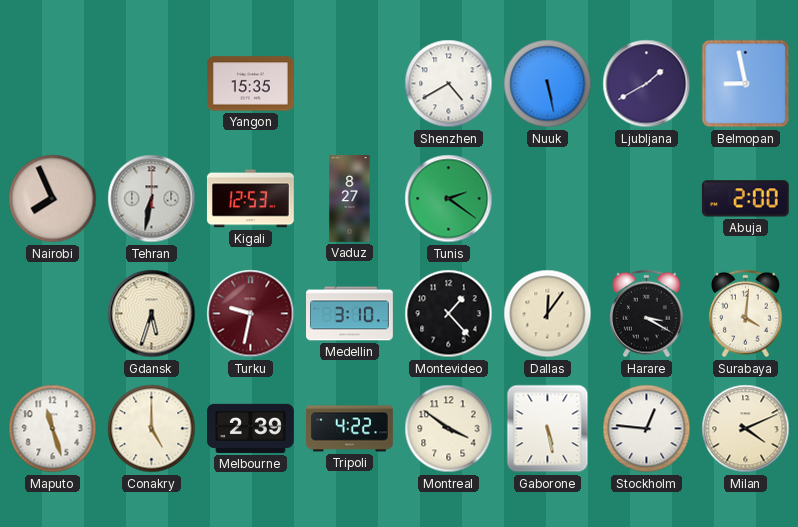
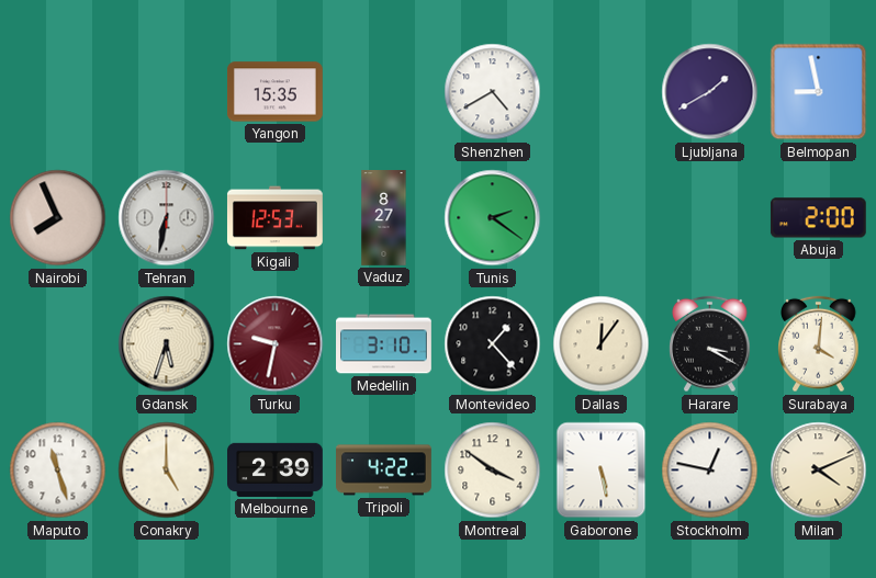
Nuuk: 5:28 -> none (548, 84)
Stockholm: 12:46 -> 12:47 (710, 471)
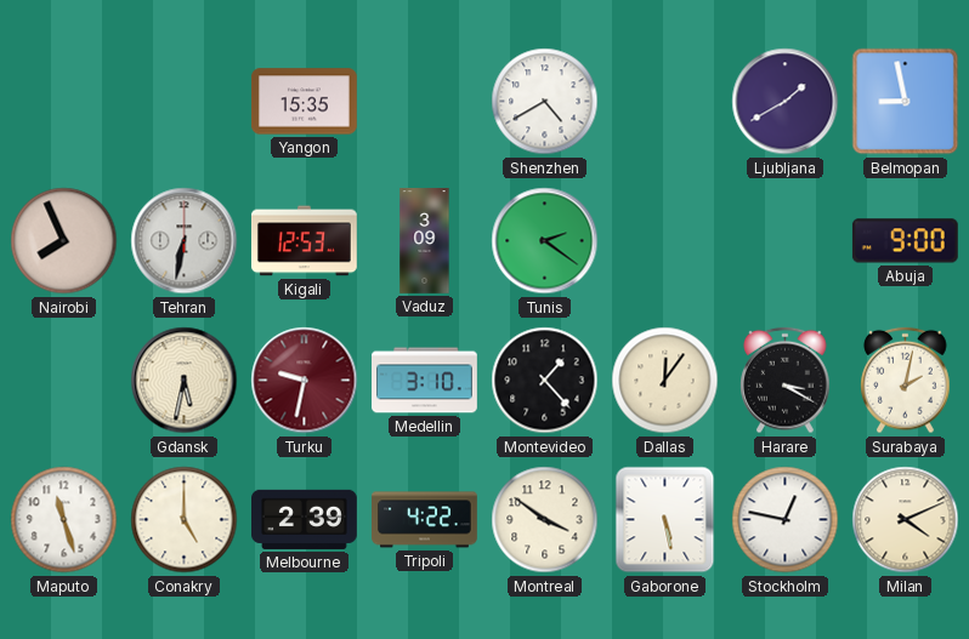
Vaduz: 8:27 -> 3:09 (425, 241)
Abuja: 2:00 -> 9:00 (905, 241)
Gdansk: 5:33 -> 5:32 (185, 381)
Surabaya: 4:01 -> 2:02 (906, 381)
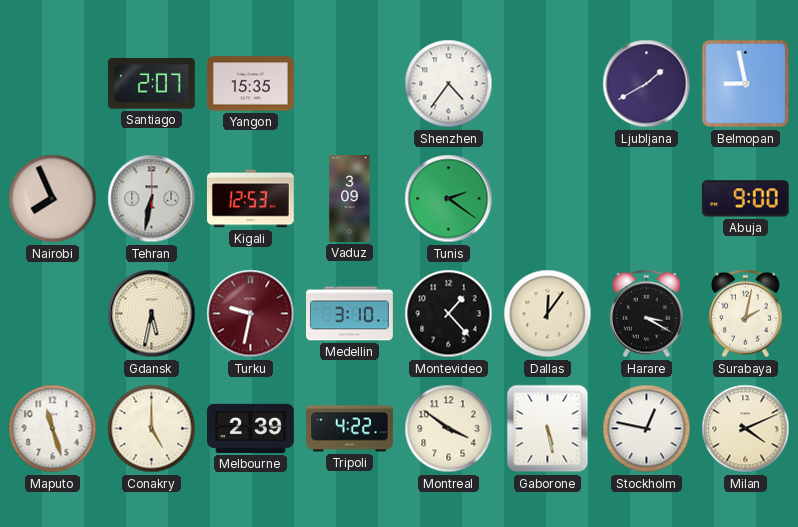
Santiago: none -> 2:07 (151, 84)
Shenzhen: 4:40 -> 4:36 (449, 84)
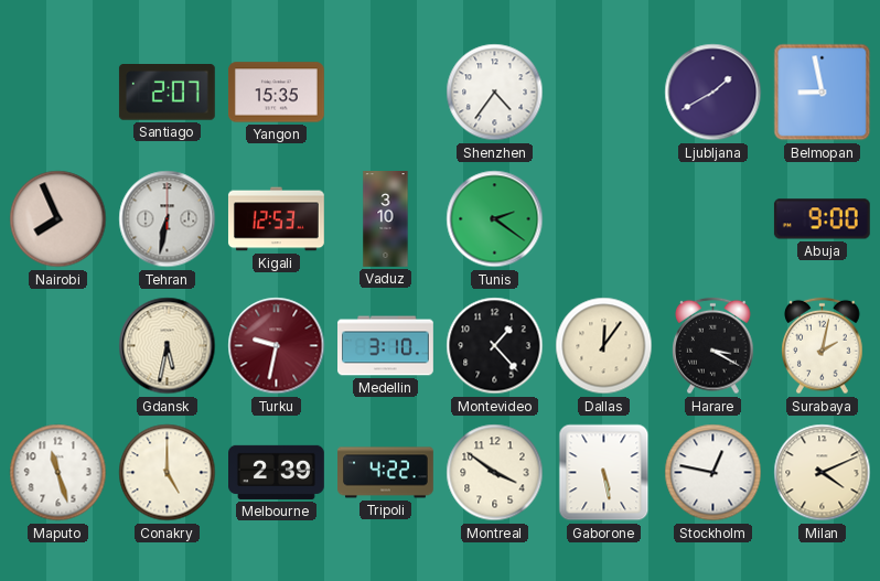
Vaduz: 3:09 -> 3:10 (386, 219)
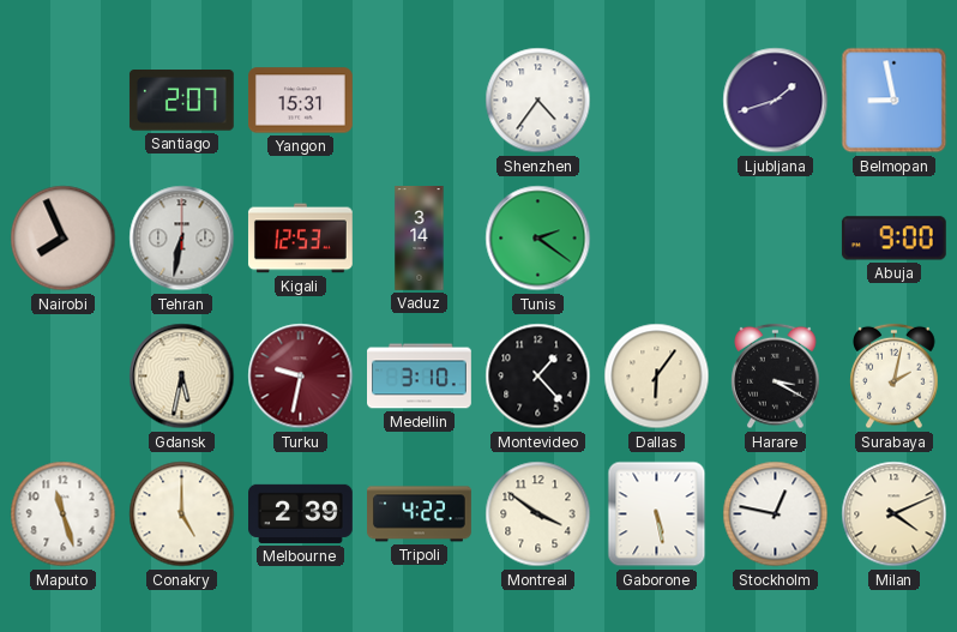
Yangon: 15:35 -> 15:31 (301, 101)
Ljubljana: 1:40 -> 1:42 (776, 101)
Vaduz: 3:10 -> 3:14 (420, 239)
Dallas: 12:06 -> 6:06 (657, 377)
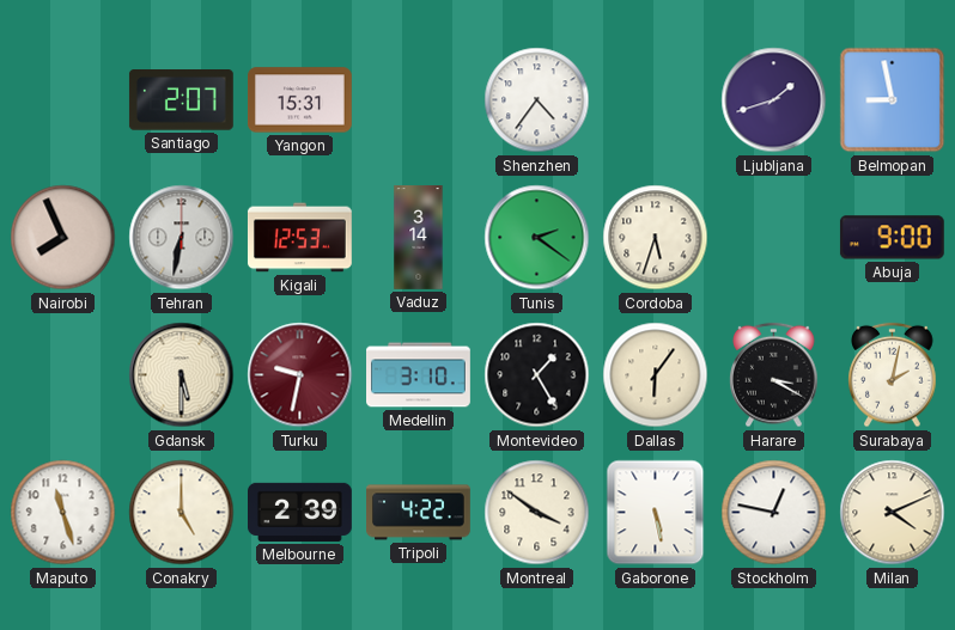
Cordoba: none -> 5:33 (656, 238)
Gdansk: 5:32 -> 5:30 (182, 375)
Montevideo: 1:23 -> 1:25 (537, 375)
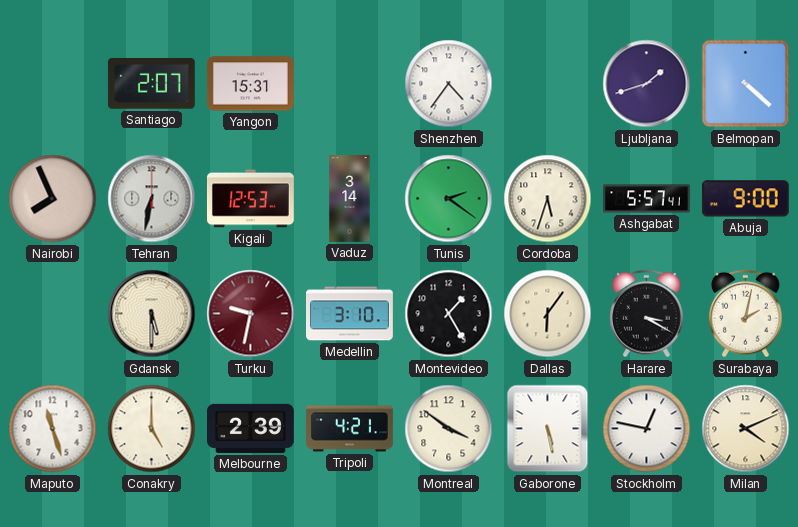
Belmopan: 8:58 -> 4:22 (746, 84)
Ashgabat: none -> 5:57 (647, 199)
Tripoli: 4:22 -> 4:21 (350, 429)
